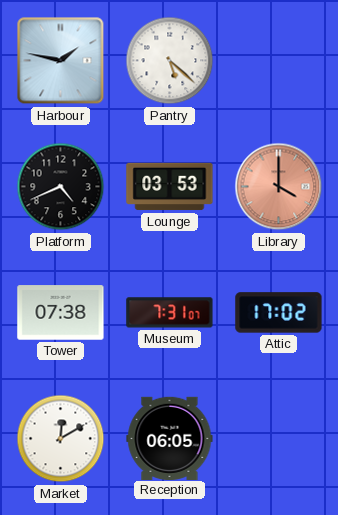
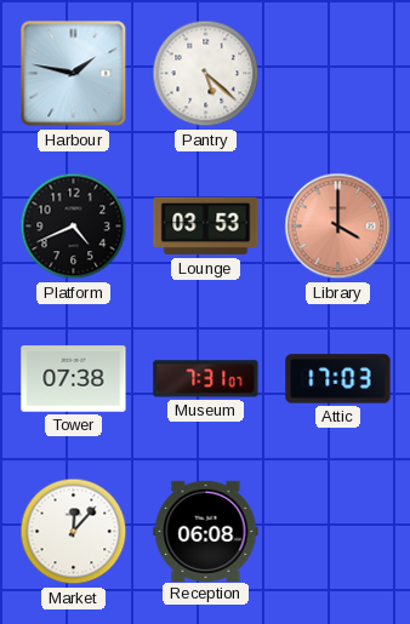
Attic: 17:02 -> 17:03 (338, 379)
Market: 12:10 -> 12:07 (74, 532)
Reception: 06:05 -> 06:08 (206, 531)
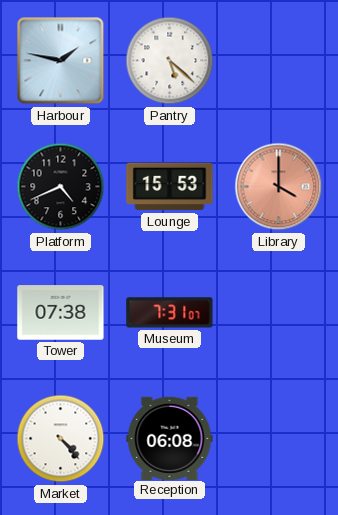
Lounge: 03:53 -> 15:53 (170, 187)
Attic: 17:03 -> none (338, 379)
Market: 12:07 -> 4:23 (61, 439)
